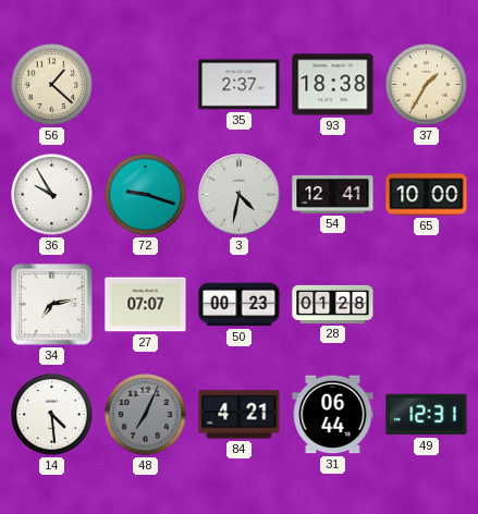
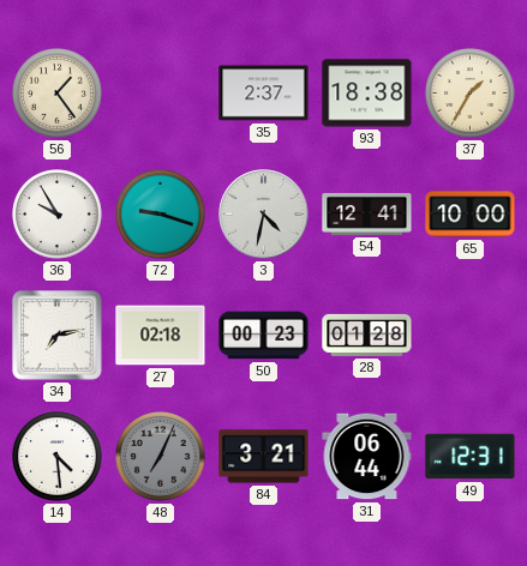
56: 1:22 -> 1:24 (58, 94)
27: 07:07 -> 02:18 (161, 336)
84: 4:21 -> 3:21 (264, 457)
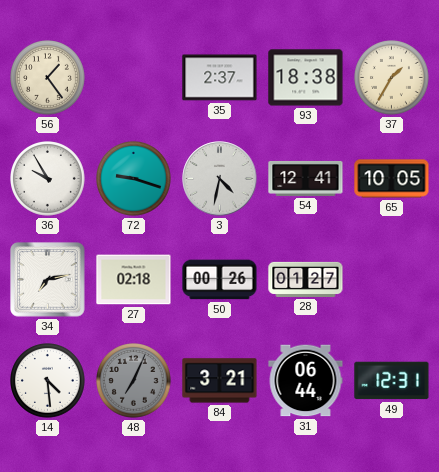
65: 10:00 -> 10:05 (392, 179)
50: 00:23 -> 00:26 (220, 280)
28: 01:28 -> 01:27 (306, 279)
